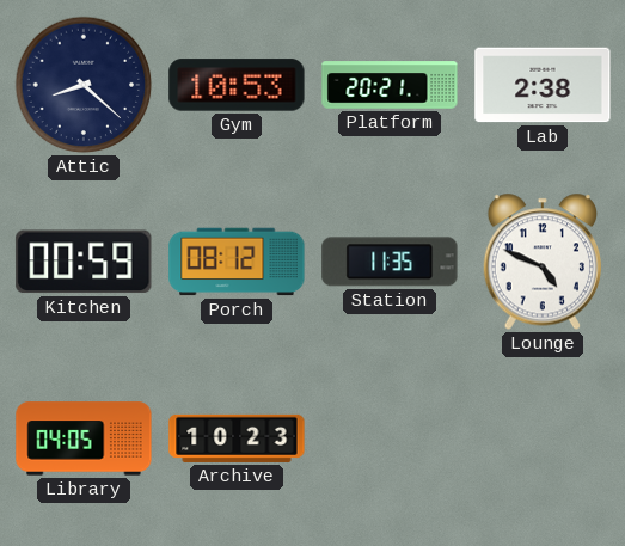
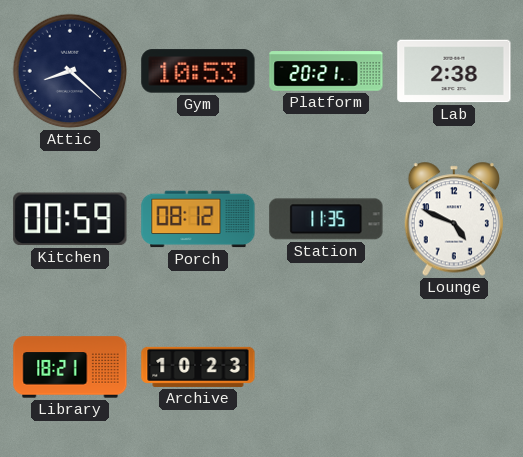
Library: 04:05 -> 18:21 (70, 367)
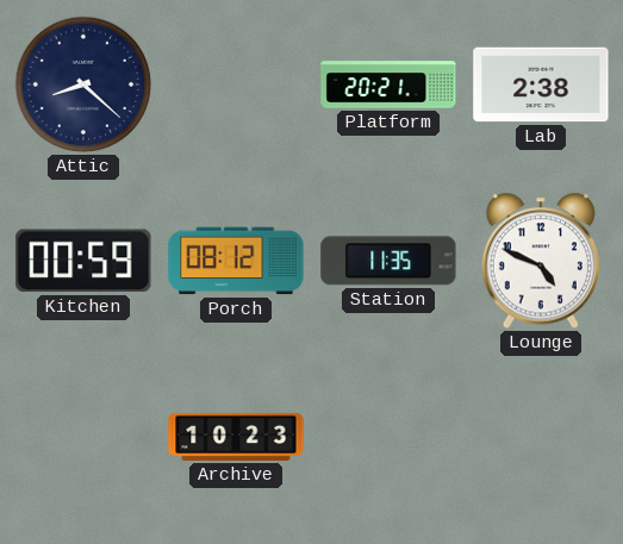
Gym: 10:53 -> none (198, 71)
Library: 18:21 -> none (70, 367)
